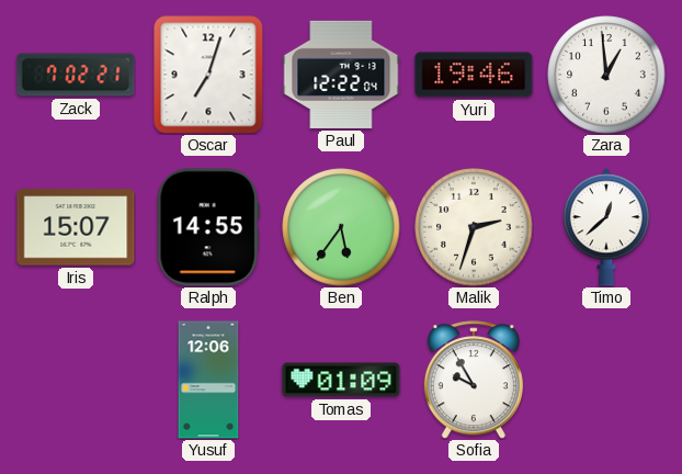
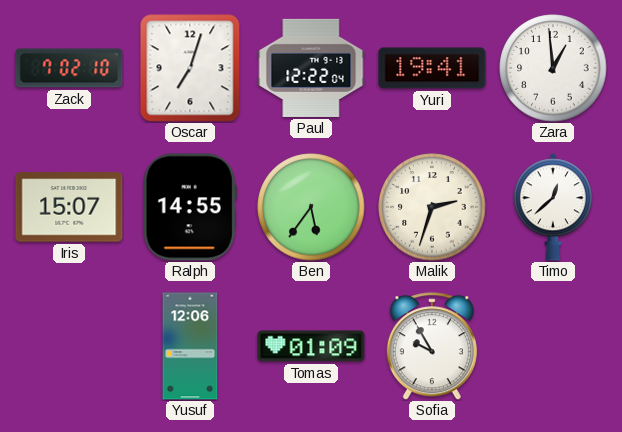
Zack: 7:02:21 -> 7:02:10 (69, 68)
Yuri: 19:46 -> 19:41 (432, 68)
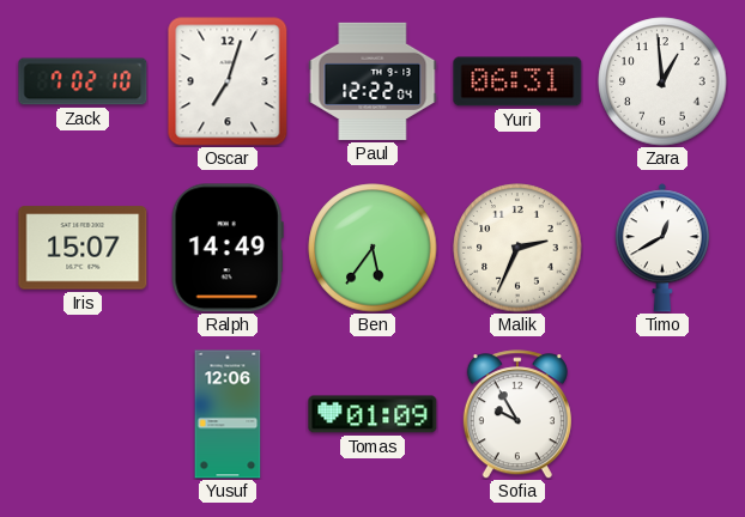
Yuri: 19:41 -> 06:31 (517, 81)
Ralph: 14:55 -> 14:49 (228, 248)
Malik: 2:33 -> 2:34 (517, 248)
Timo: 12:38 -> 12:40 (662, 248)
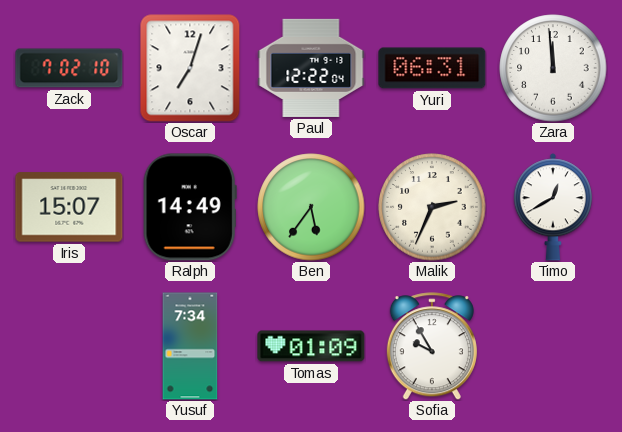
Zara: 12:59 -> 11:59 (553, 68)
Yusuf: 12:06 -> 7:34 (190, 346)
